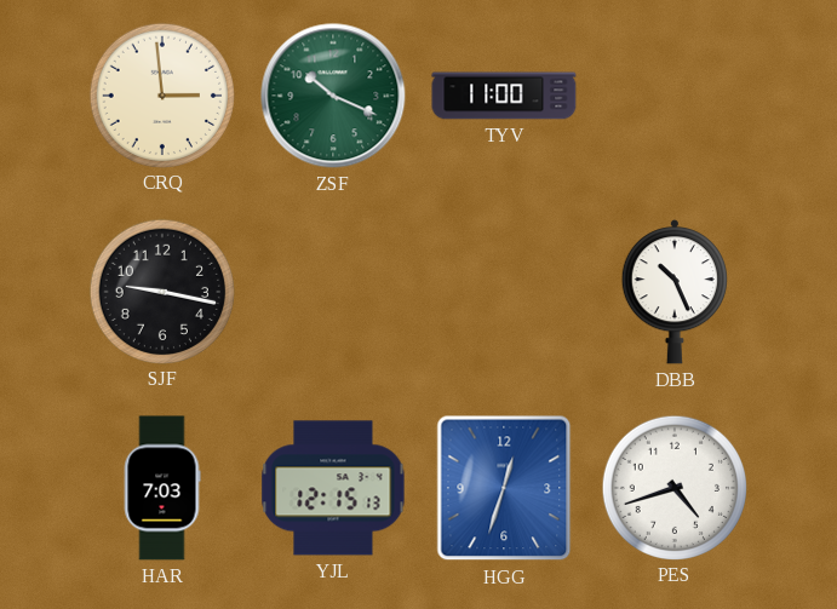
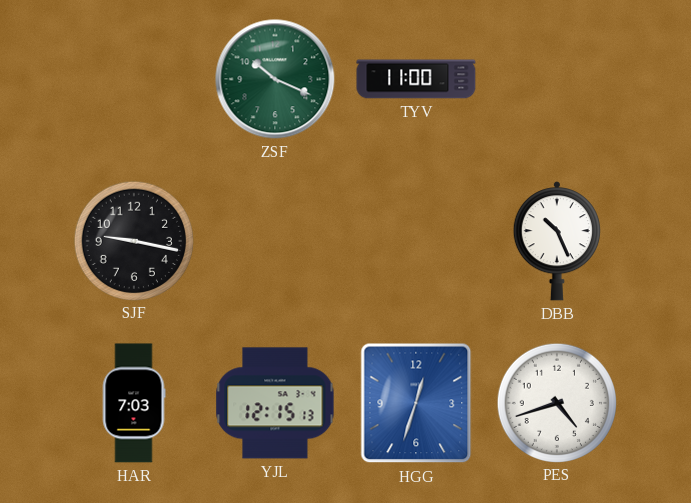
CRQ: 2:59 -> none (161, 94)
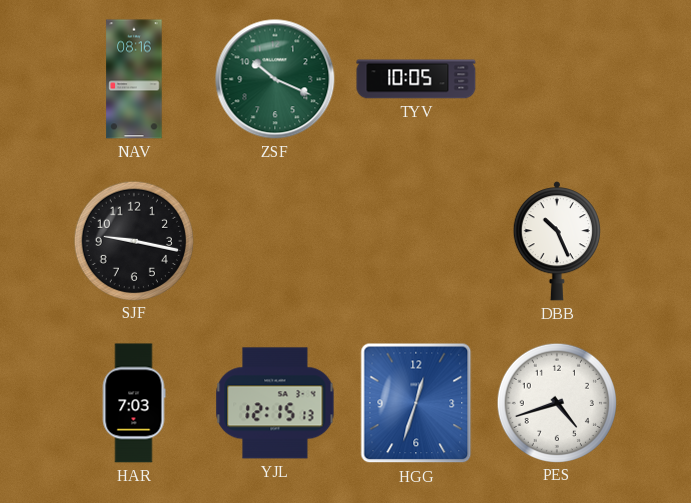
NAV: none -> 08:16 (134, 79)
TYV: 11:00 -> 10:05 (416, 79)
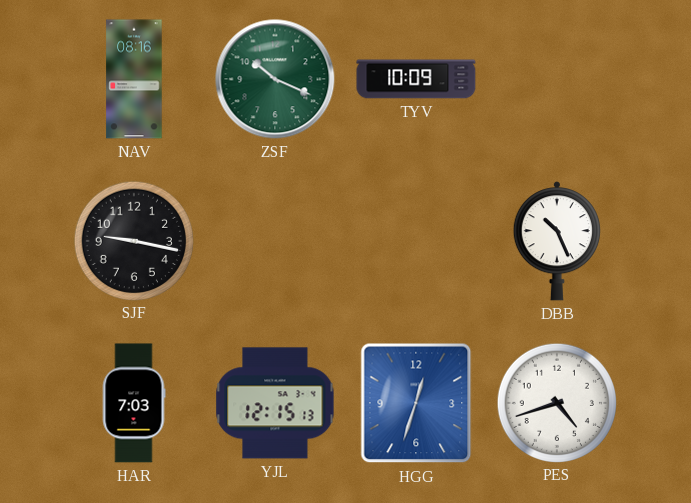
TYV: 10:05 -> 10:09 (416, 79)
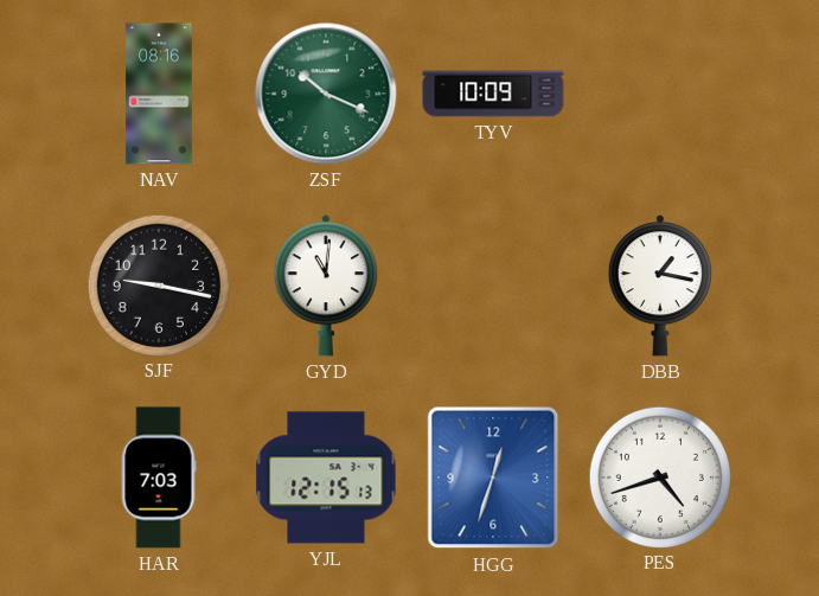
GYD: none -> 11:01 (326, 286)
DBB: 10:26 -> 1:17 (660, 286)
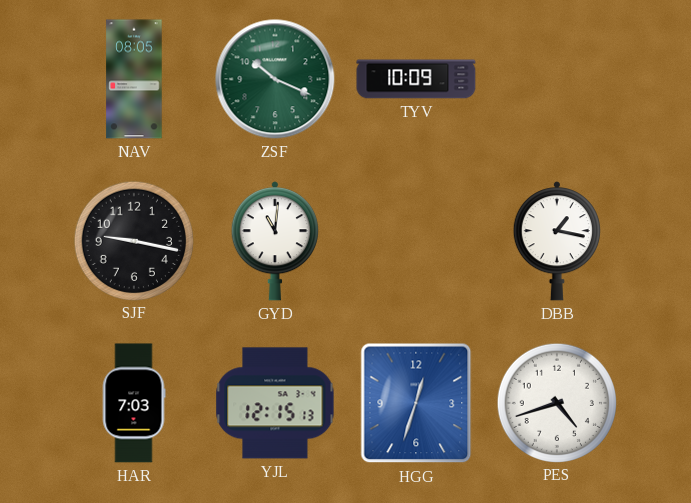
NAV: 08:16 -> 08:05 (134, 79)
